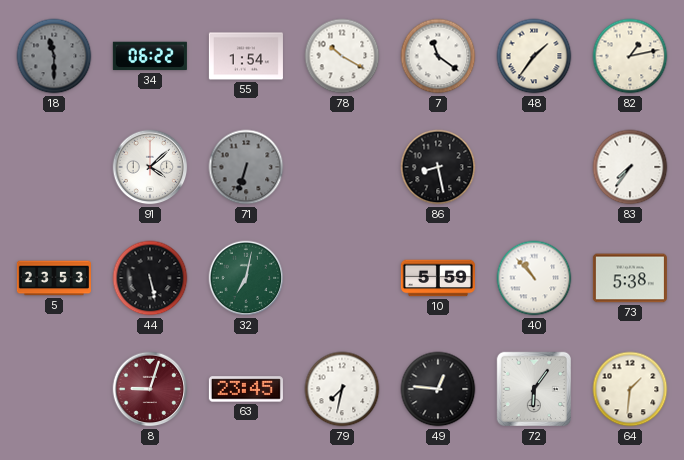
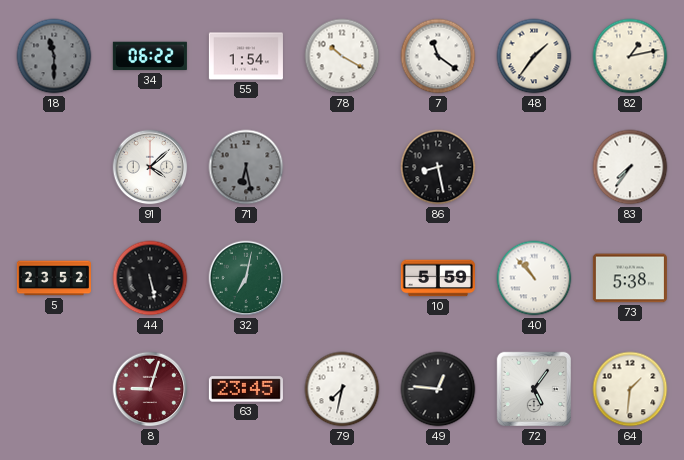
71: 6:33 -> 6:28 (246, 167)
5: 23:53 -> 23:52 (54, 278)
72: 6:06 -> 5:06 (534, 389)
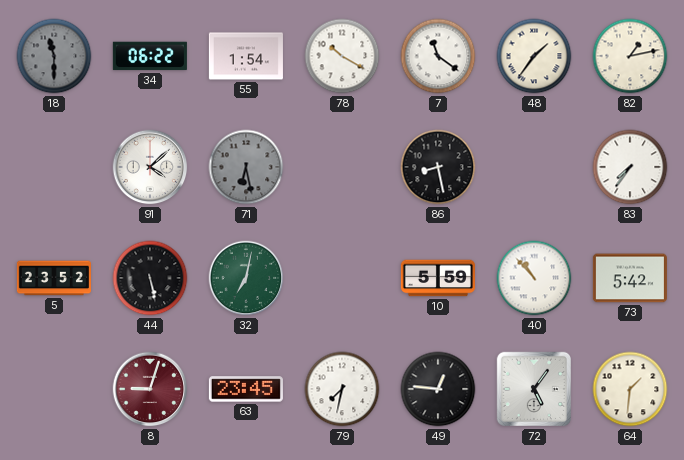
73: 5:38 -> 5:42 (630, 278)
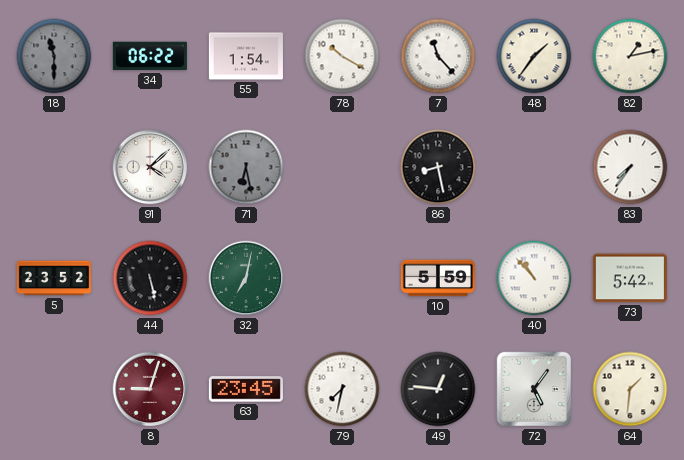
7: 11:21 -> 11:23 (438, 56)
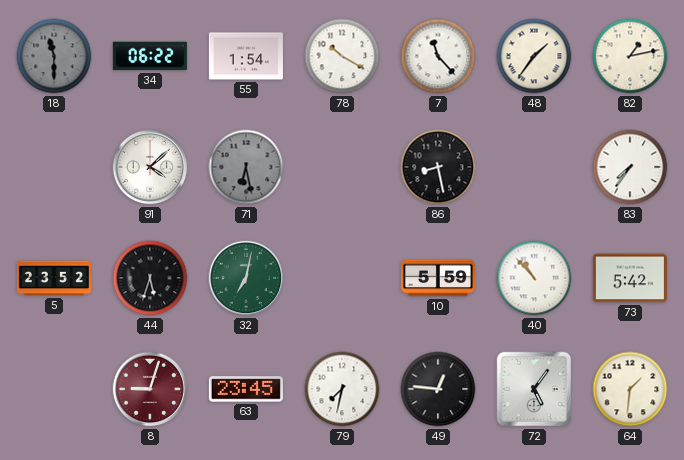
44: 5:28 -> 5:33 (150, 278)
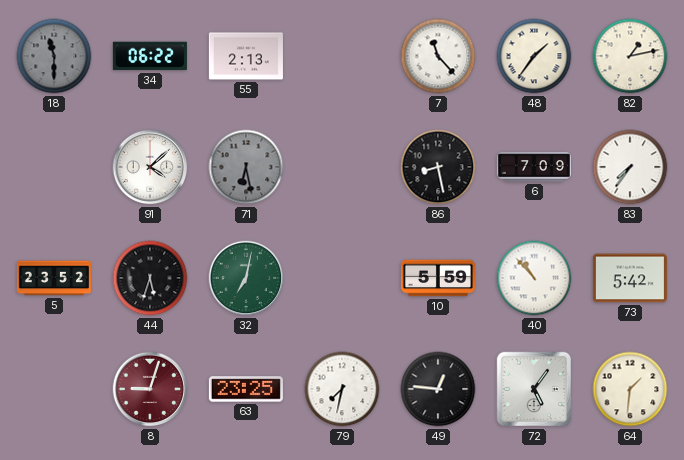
55: 1:54 -> 2:13 (246, 56)
78: 10:20 -> none (342, 56)
6: none -> 7:09 (534, 167)
63: 23:45 -> 23:25 (246, 389)
